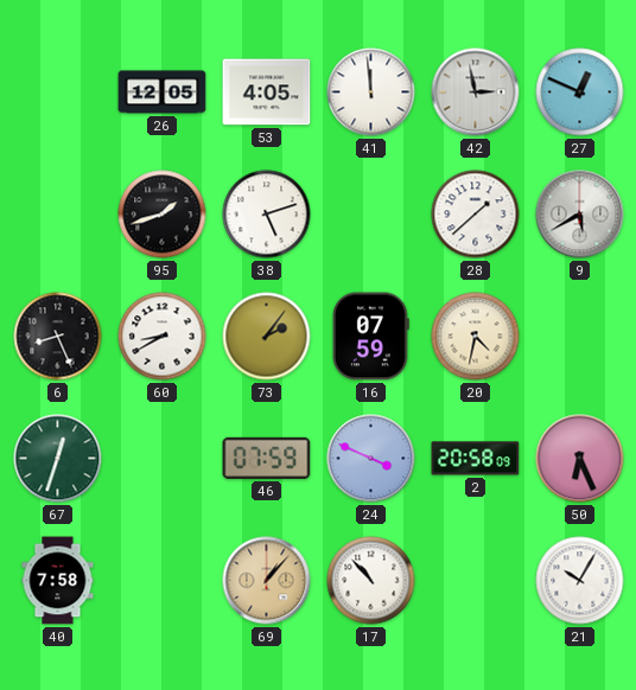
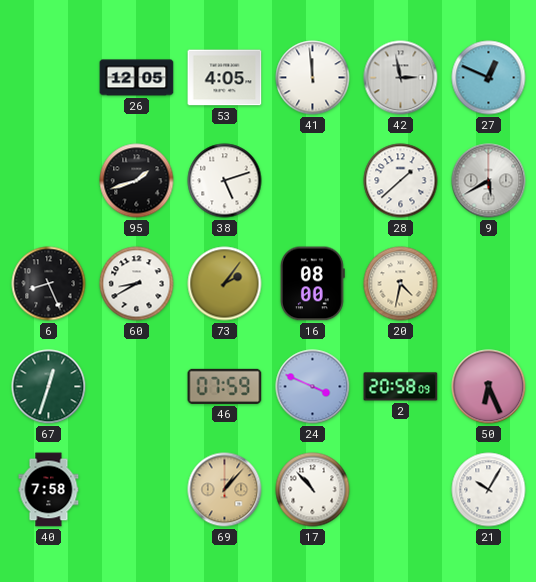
16: 07:59 -> 08:00 (312, 284)
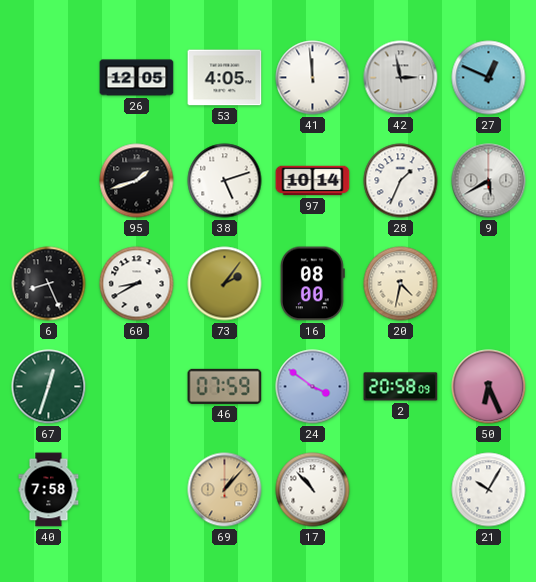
97: none -> 10:14 (313, 181)
28: 1:38 -> 1:34 (401, 181)
24: 3:49 -> 3:51 (313, 387)
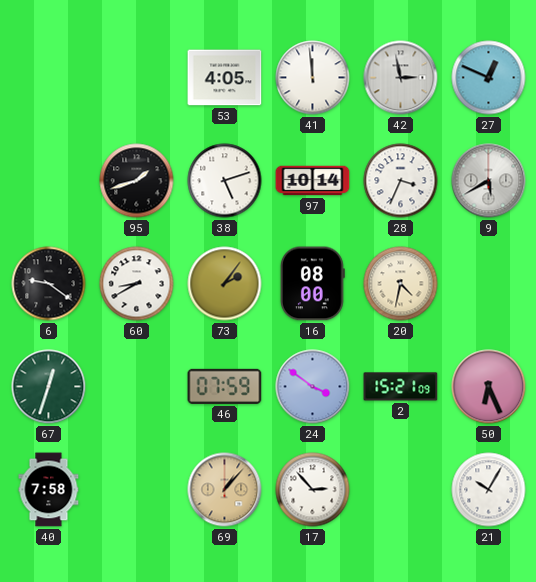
26: 12:05 -> none (137, 78)
28: 1:34 -> 3:34 (401, 181)
6: 8:26 -> 9:21 (49, 284)
2: 20:58 -> 15:21 (401, 387)
17: 10:53 -> 2:53 (313, 490)
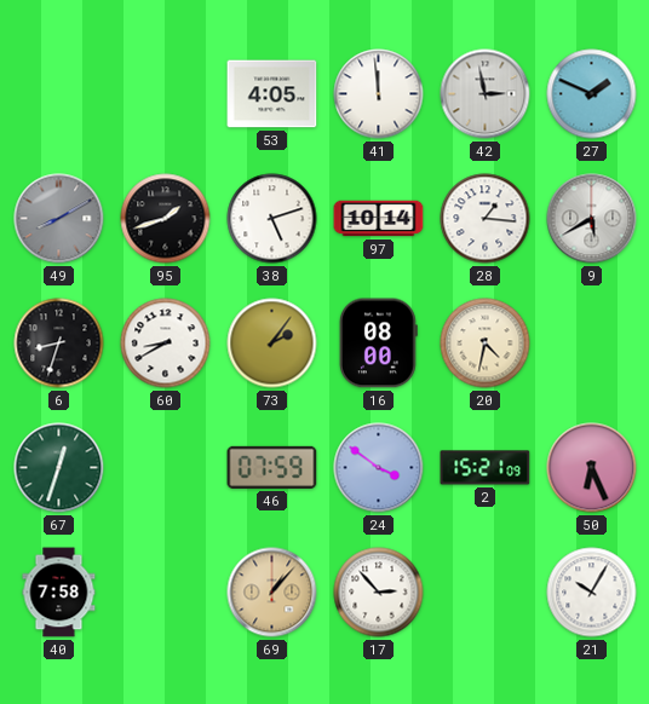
27: 12:49 -> 1:49 (592, 94)
49: none -> 8:10 (59, 219)
28: 3:34 -> 1:16 (486, 219)
6: 9:21 -> 8:33 (59, 344)
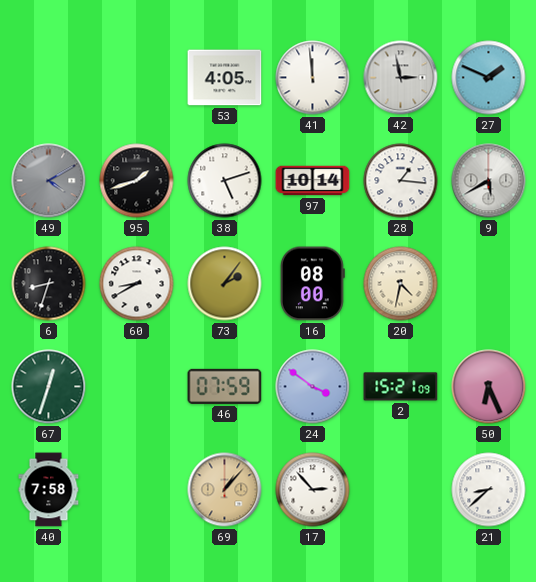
49: 8:10 -> 4:10 (49, 181)
21: 10:05 -> 8:38 (489, 490)
